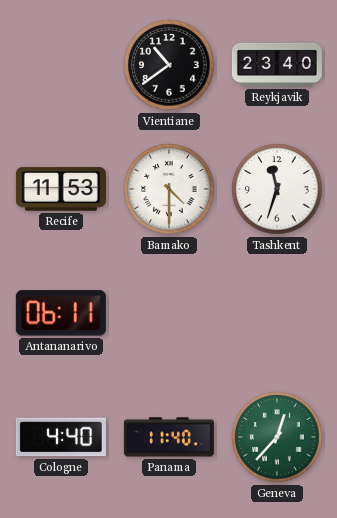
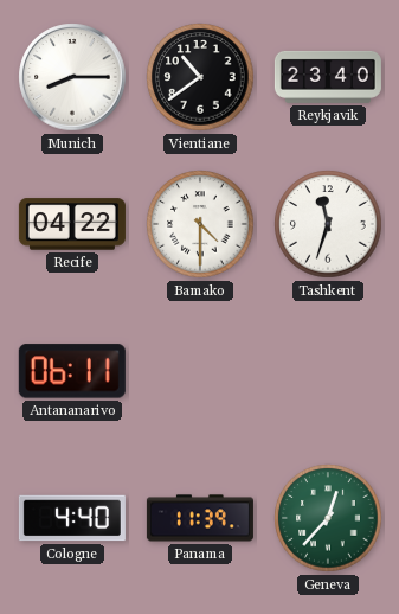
Munich: none -> 8:15 (72, 77)
Recife: 11:53 -> 04:22 (72, 224)
Panama: 11:40 -> 11:39 (200, 518)
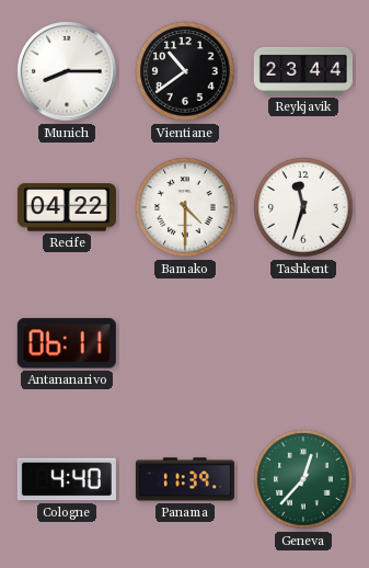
Reykjavik: 23:40 -> 23:44 (303, 71)
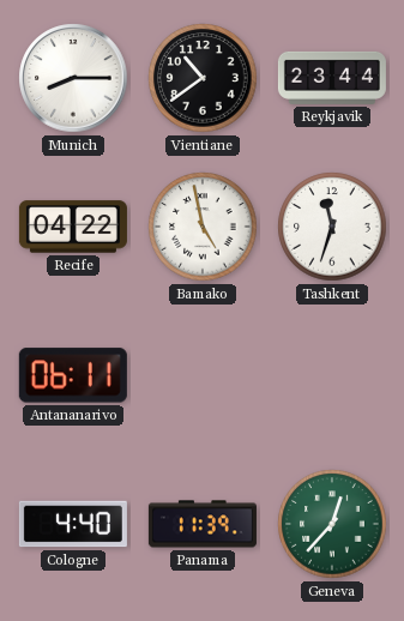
Bamako: 4:30 -> 4:58 (203, 227)
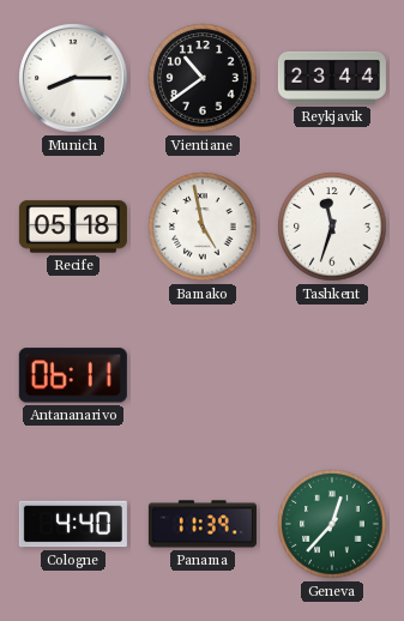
Recife: 04:22 -> 05:18 (73, 227)
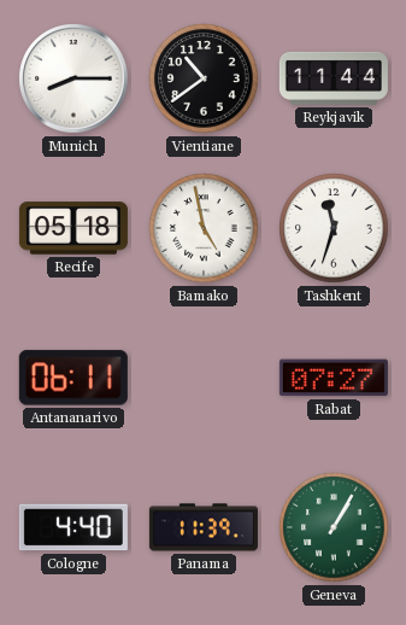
Reykjavik: 23:44 -> 11:44 (334, 78)
Rabat: none -> 07:27 (334, 378)
Geneva: 12:37 -> 1:05 (334, 527)
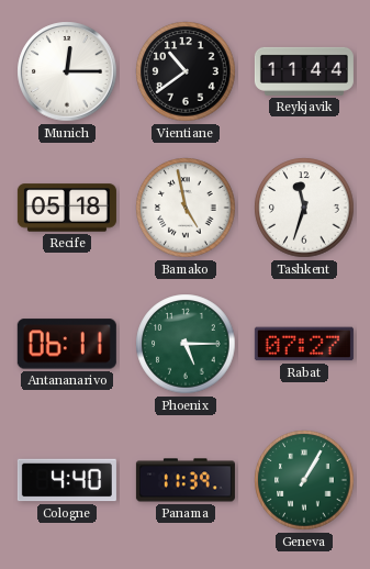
Munich: 8:15 -> 12:15 (67, 71)
Phoenix: none -> 5:15 (186, 344)
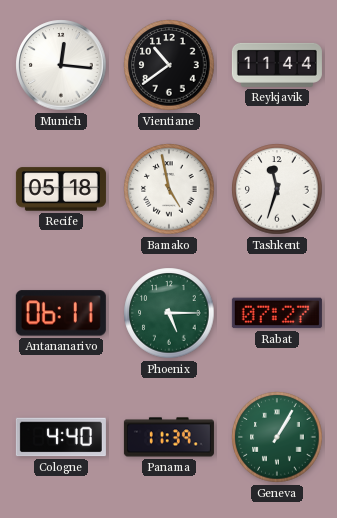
Munich: 12:15 -> 12:16 (61, 65)
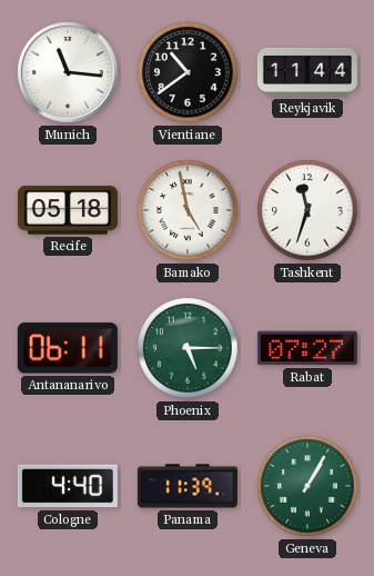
Munich: 12:16 -> 11:16 (68, 72)
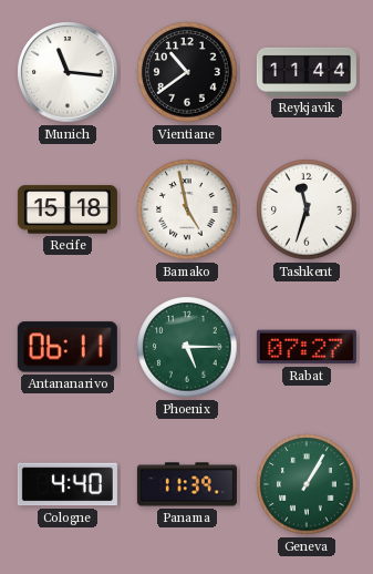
Recife: 05:18 -> 15:18 (68, 209)
